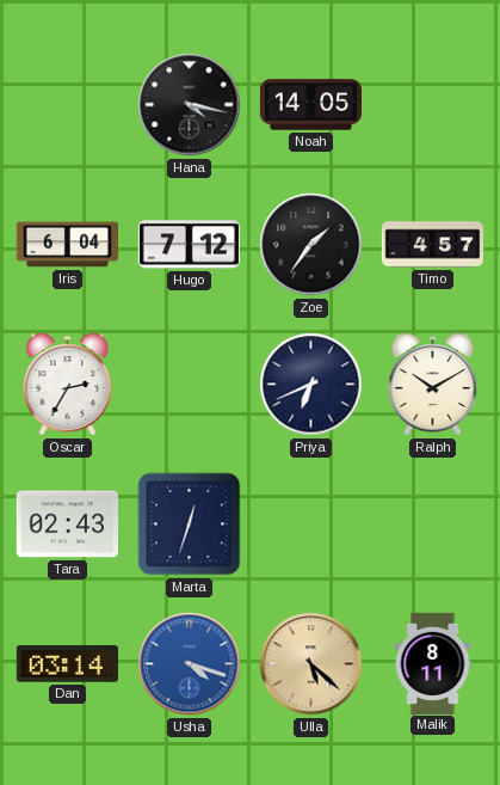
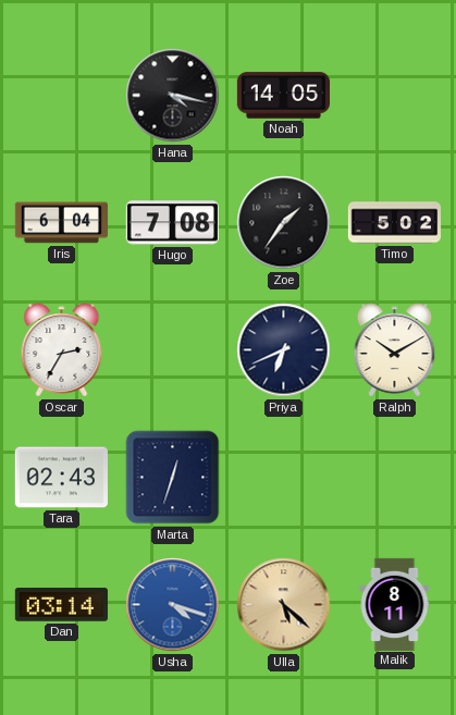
Hugo: 7:12 -> 7:08 (172, 223)
Timo: 4:57 -> 5:02 (395, 223)
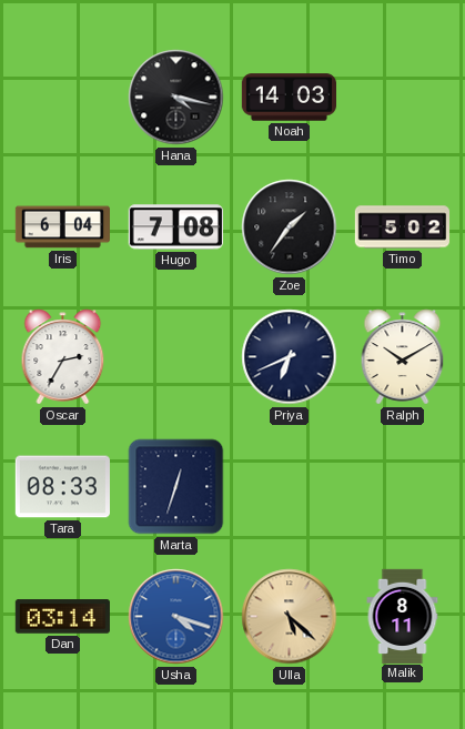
Noah: 14:05 -> 14:03 (289, 98)
Tara: 02:43 -> 08:33 (62, 487)
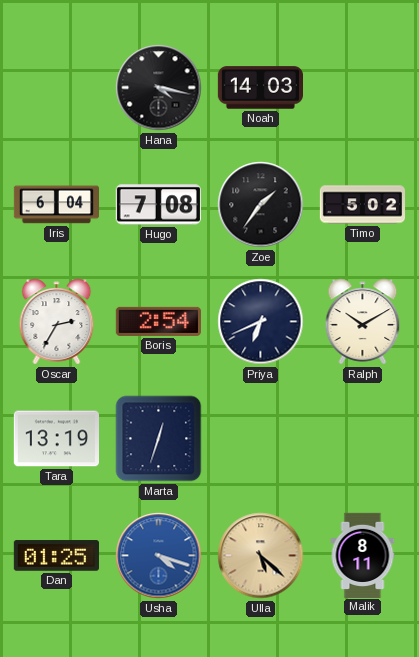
Boris: none -> 2:54 (158, 321)
Tara: 08:33 -> 13:19 (56, 439)
Dan: 03:14 -> 01:25 (56, 556)
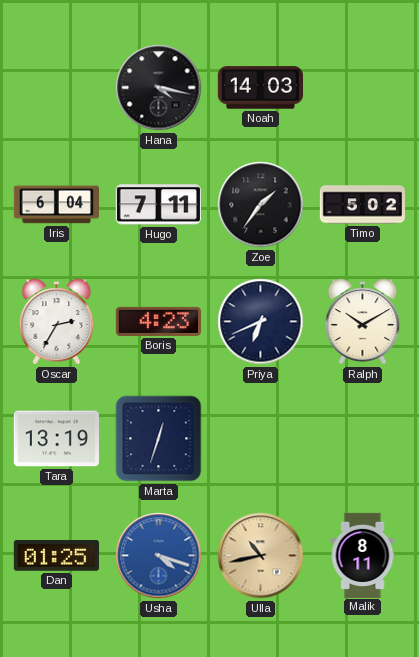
Hugo: 7:08 -> 7:11 (158, 205)
Boris: 2:54 -> 4:23 (158, 321)
Ulla: 5:22 -> 10:43 (261, 556)
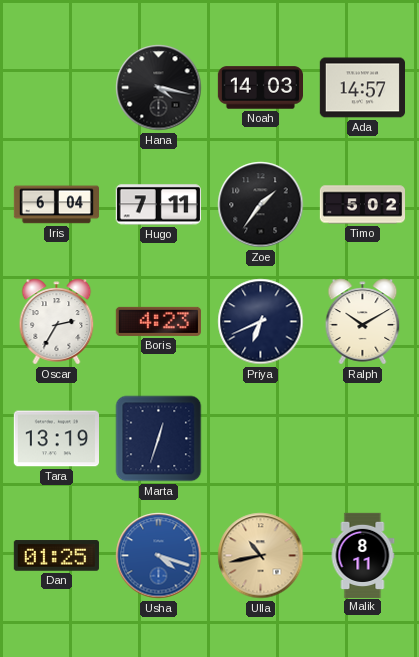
Ada: none -> 14:57 (362, 88)
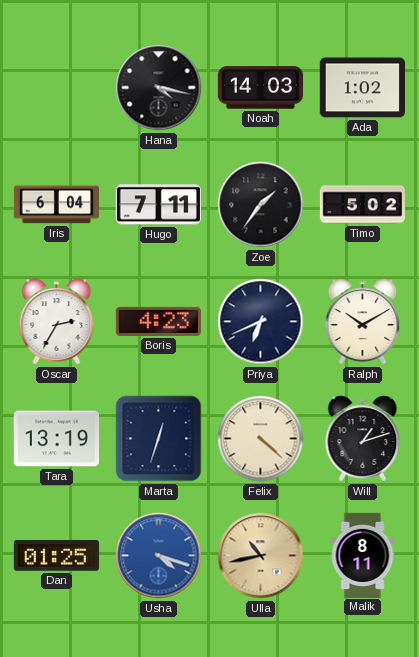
Ada: 14:57 -> 1:02 (362, 88)
Felix: none -> 4:22 (261, 439)
Will: none -> 1:12 (363, 439)
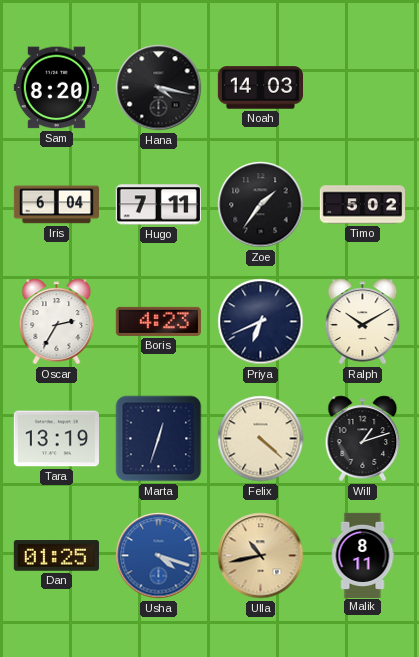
Sam: none -> 8:20 (56, 88)
Ada: 1:02 -> none (362, 88)
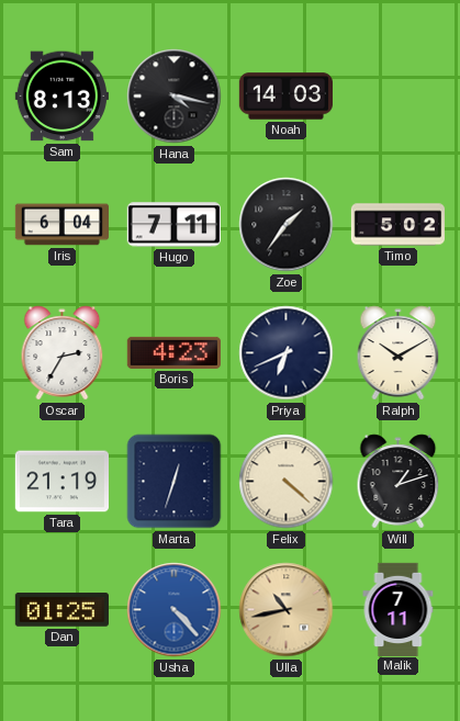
Sam: 8:20 -> 8:13 (61, 97)
Tara: 13:19 -> 21:19 (61, 482)
Usha: 4:18 -> 4:23 (175, 610)
Malik: 8:11 -> 7:11 (399, 609)
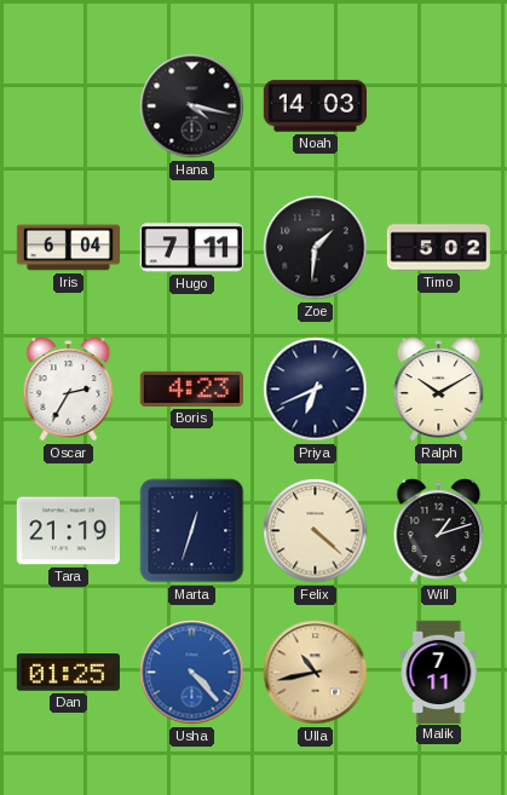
Sam: 8:13 -> none (61, 97)
Zoe: 1:36 -> 1:31 (316, 248)
